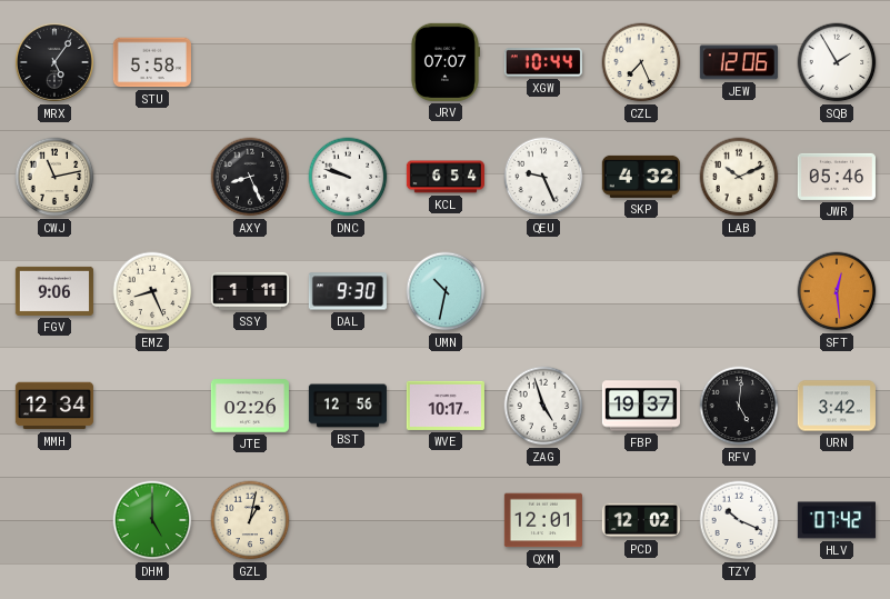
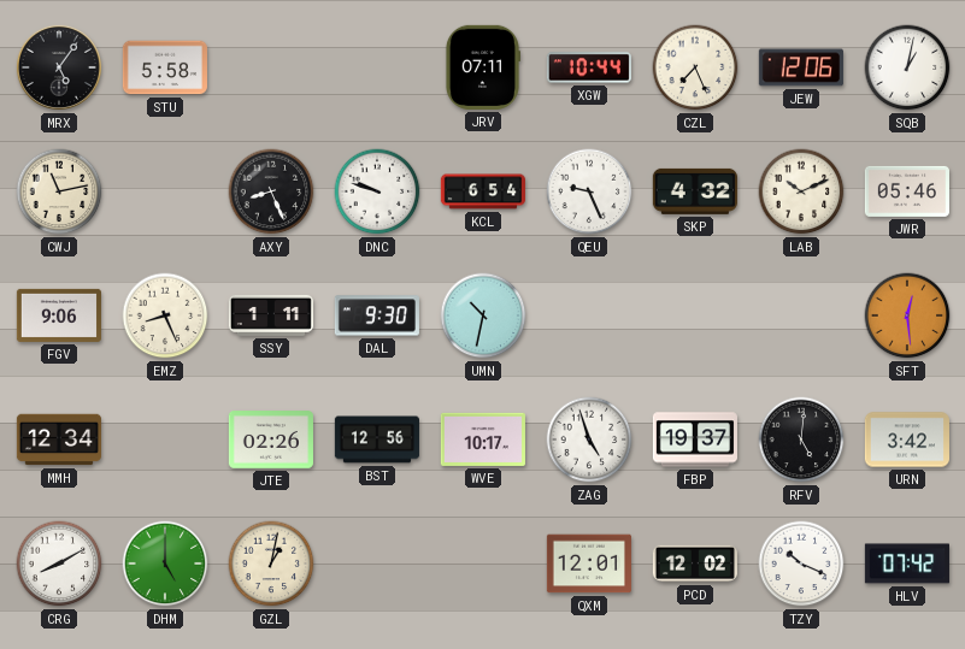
JRV: 07:07 -> 07:11 (482, 67)
SQB: 1:55 -> 1:02 (907, 67)
CRG: none -> 8:10 (59, 564)
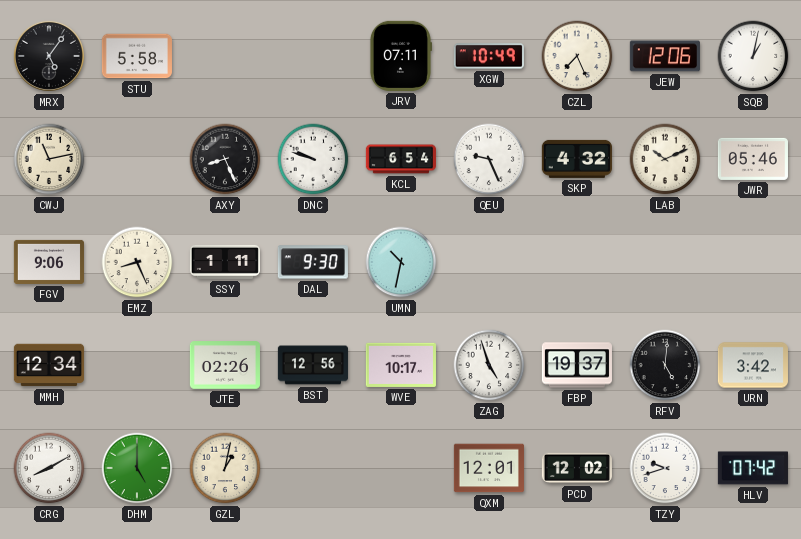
XGW: 10:44 -> 10:49 (489, 56)
SFT: 12:29 -> none (907, 315)
TZY: 10:19 -> 9:42 (665, 468)
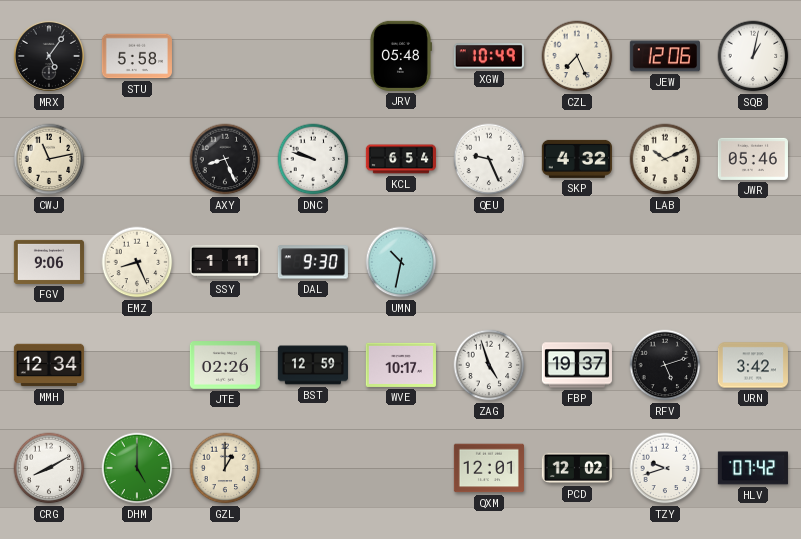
JRV: 07:11 -> 05:48 (400, 56)
BST: 12:56 -> 12:59 (313, 365)
RFV: 5:01 -> 5:12 (665, 365)
GZL: 1:02 -> 1:00 (225, 468)
